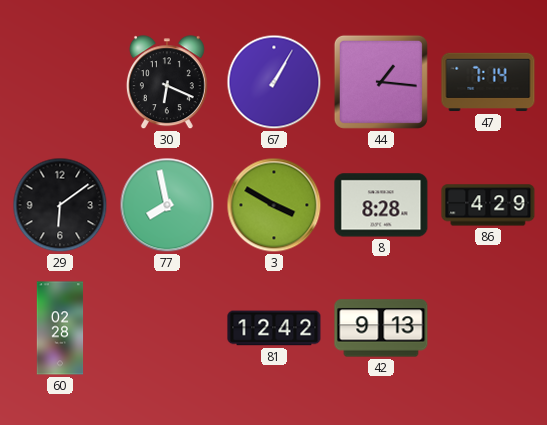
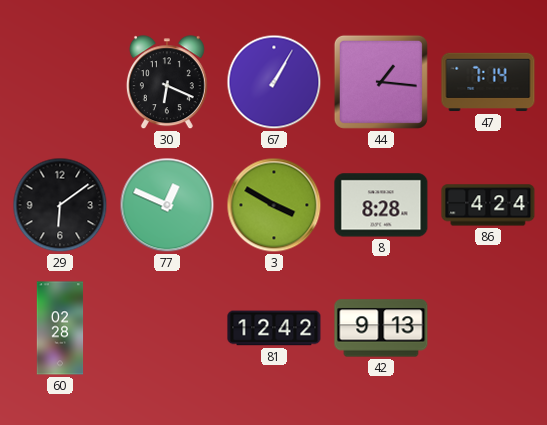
77: 7:58 -> 12:49 (167, 205)
86: 4:29 -> 4:24 (488, 205)
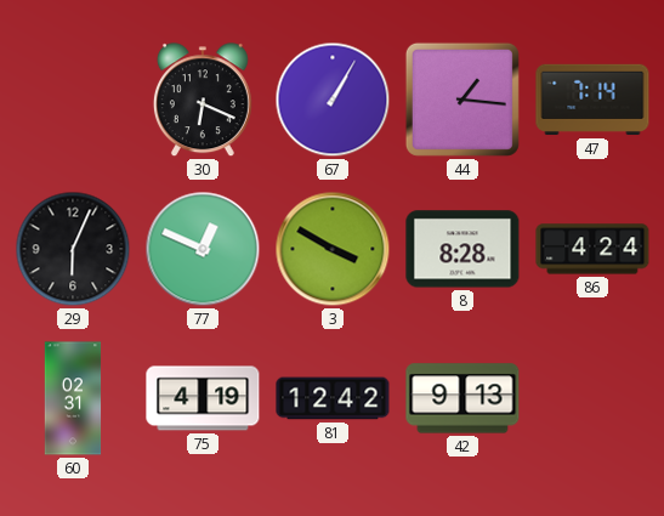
29: 6:09 -> 6:04 (73, 249)
60: 02:28 -> 02:31 (73, 398)
75: none -> 4:19 (203, 398)
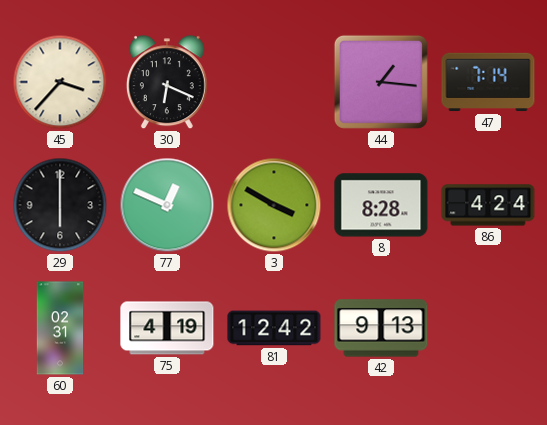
45: none -> 3:37 (60, 82)
67: 1:05 -> none (333, 100)
29: 6:04 -> 6:00 (60, 205)
